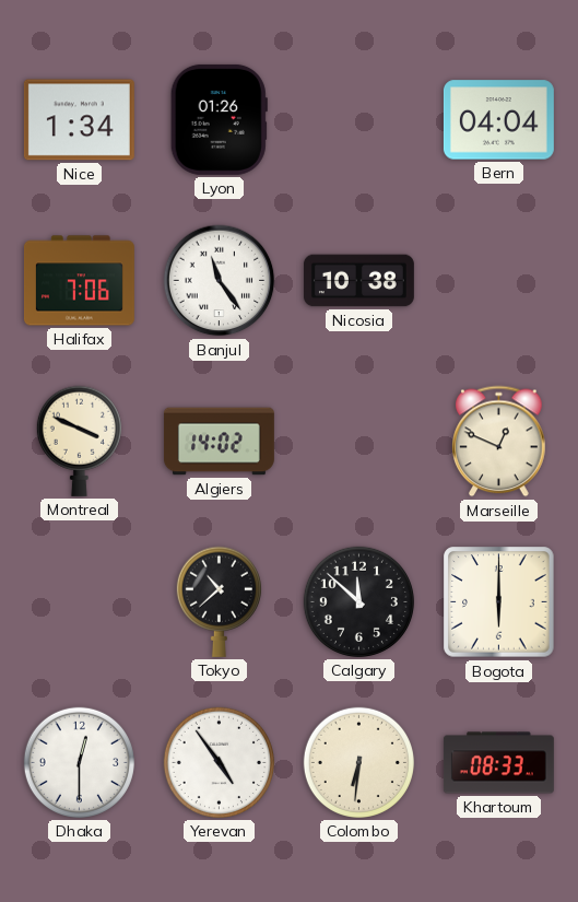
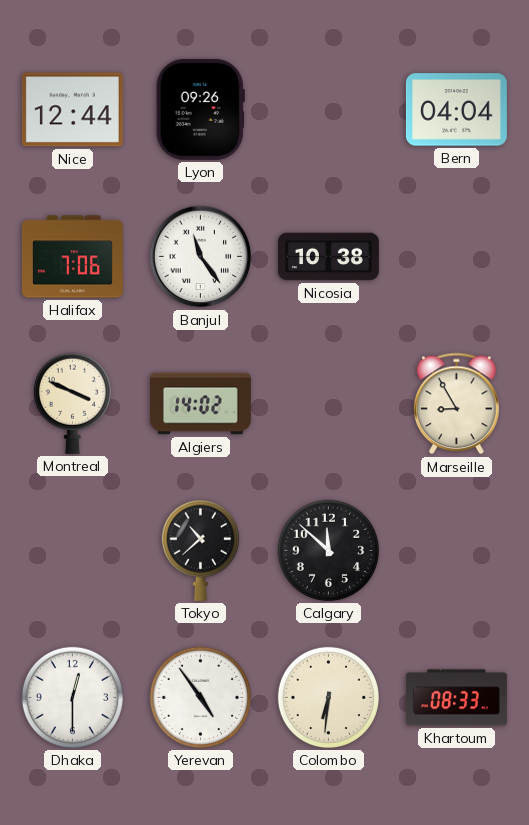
Nice: 1:34 -> 12:44 (72, 110)
Lyon: 01:26 -> 09:26 (200, 109)
Marseille: 12:49 -> 8:55 (457, 404)
Bogota: 6:00 -> none (499, 602)
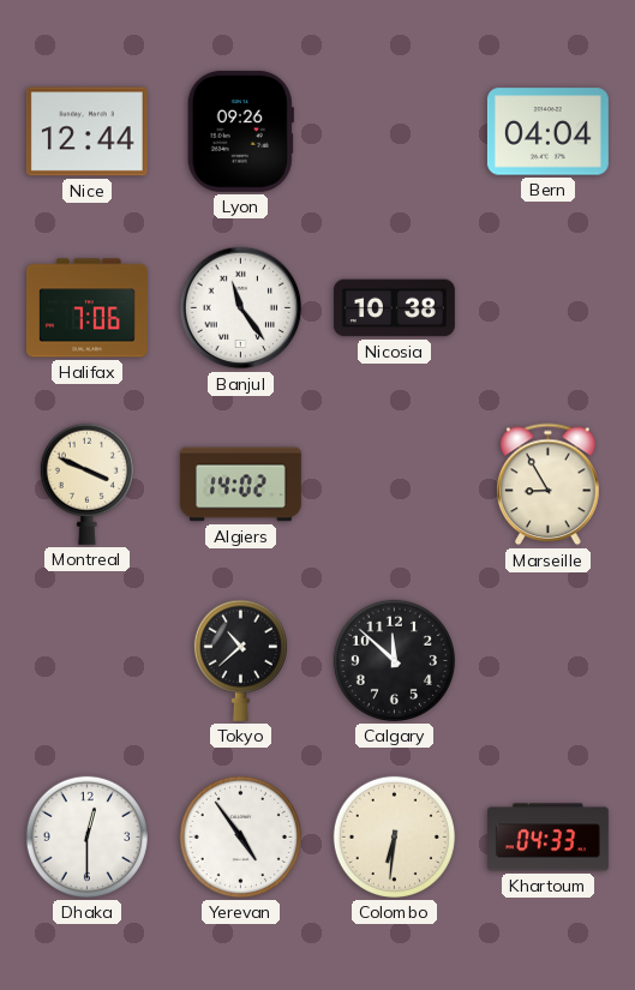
Khartoum: 08:33 -> 04:33 (547, 838)
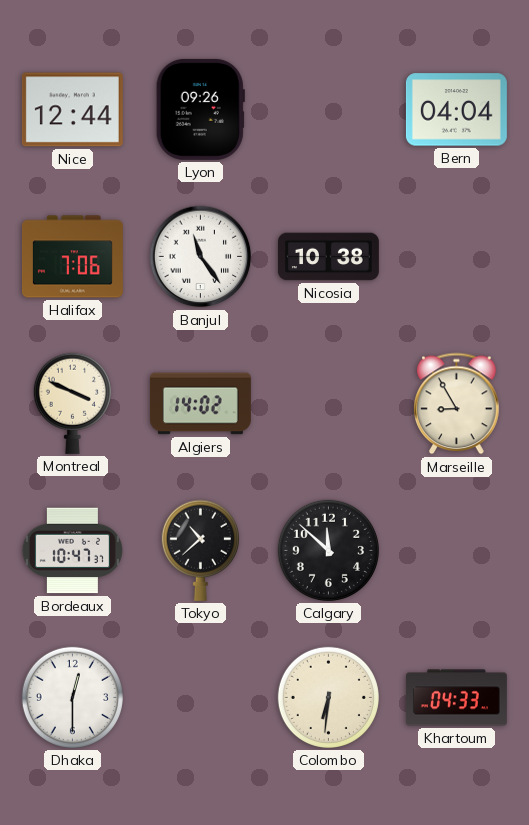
Bordeaux: none -> 10:47 (72, 551)
Yerevan: 4:54 -> none (240, 836)
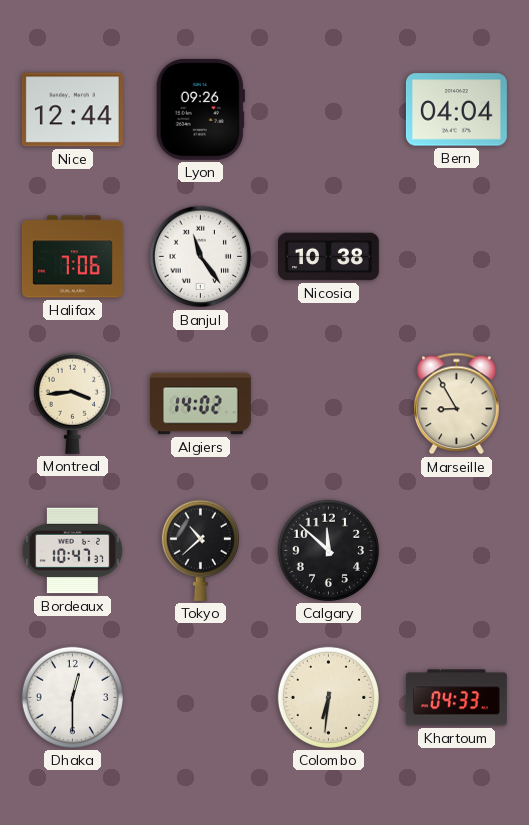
Montreal: 3:49 -> 3:44 (72, 403)
